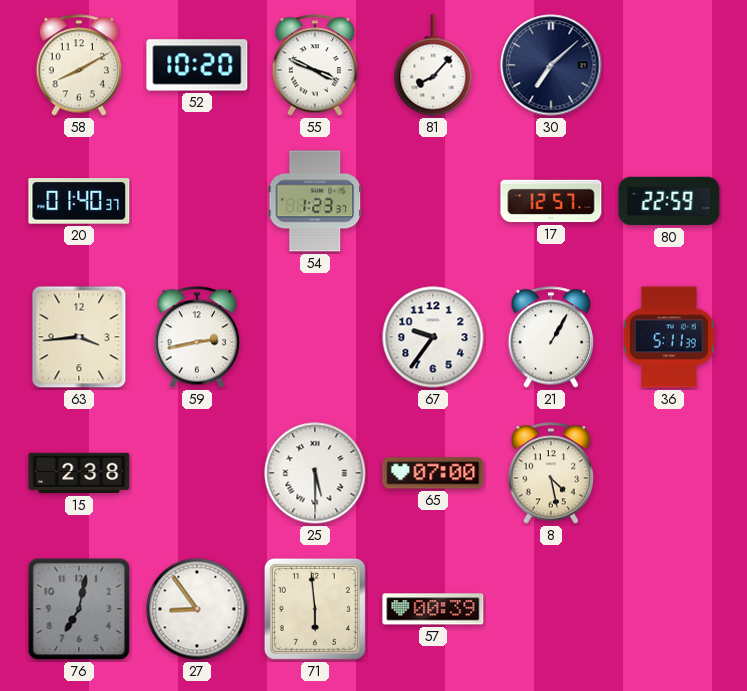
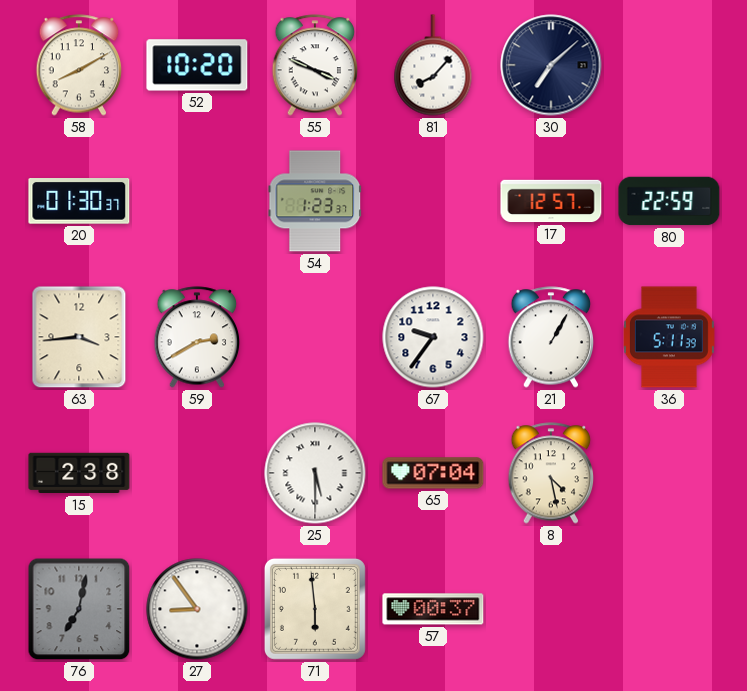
20: 01:40 -> 01:30 (79, 202)
59: 2:43 -> 2:40 (197, 337)
65: 07:00 -> 07:04 (433, 473)
57: 00:39 -> 00:37 (433, 609)
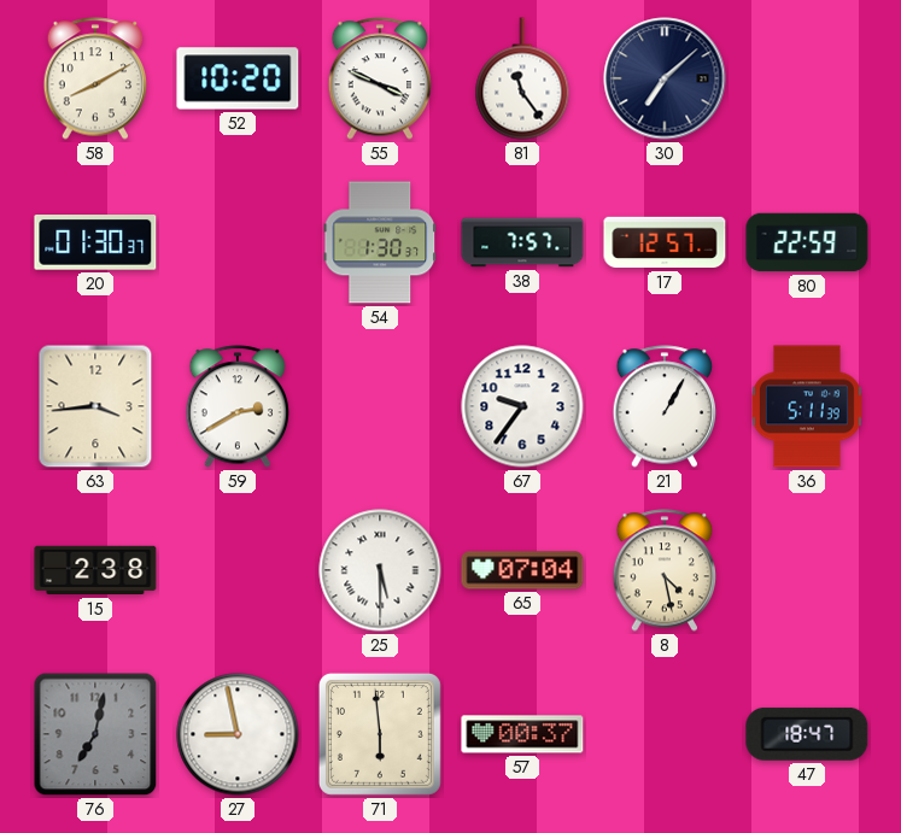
81: 8:07 -> 11:24 (522, 78)
54: 1:23 -> 1:30 (380, 242)
38: none -> 7:57 (522, 242)
27: 8:54 -> 8:58 (238, 734)
47: none -> 18:47 (807, 734)
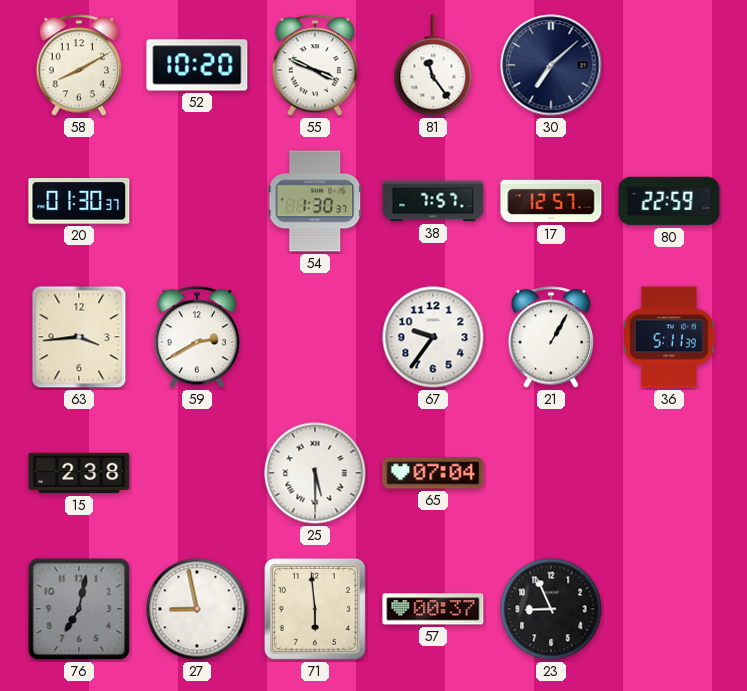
8: 4:28 -> none (665, 570)
23: none -> 8:56 (551, 609)
47: 18:47 -> none (807, 734)
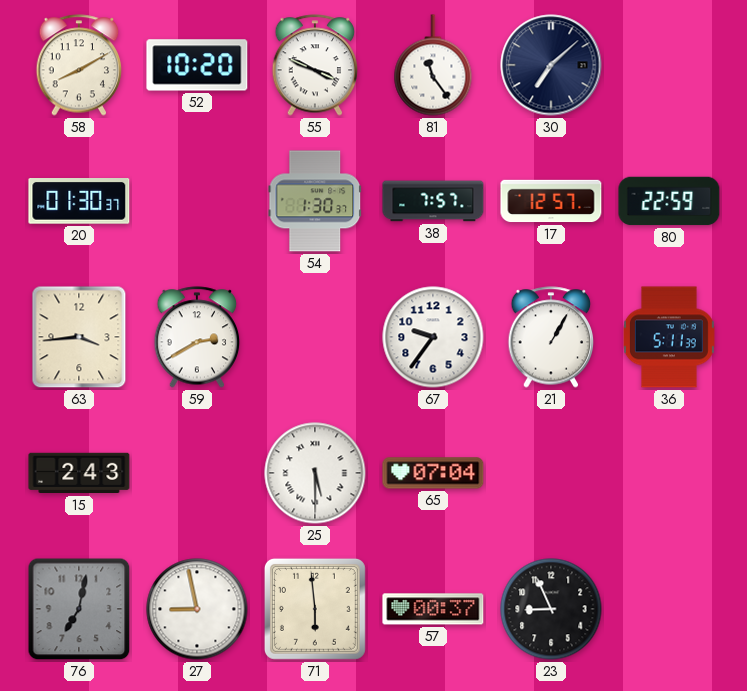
15: 2:38 -> 2:43 (79, 473)
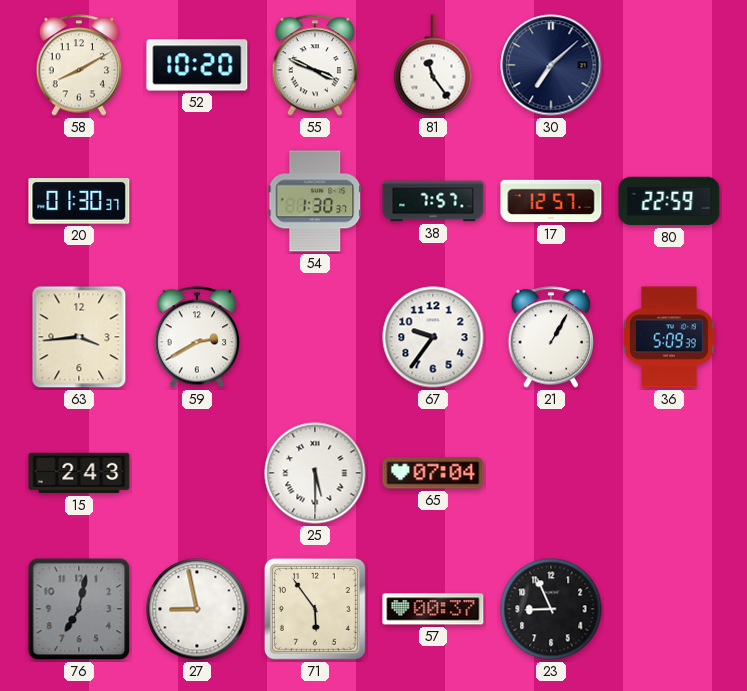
36: 5:11 -> 5:09 (669, 337)
71: 5:59 -> 5:54 (315, 609)
